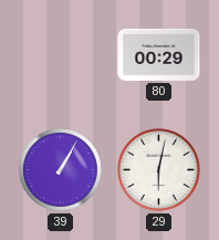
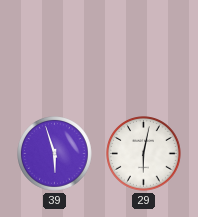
80: 00:29 -> none (159, 54)
39: 1:05 -> 5:57 (55, 154)
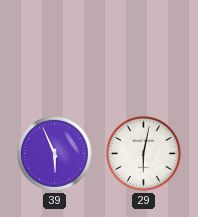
39: 5:57 -> 5:56 (55, 154)
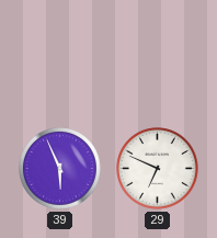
29: 6:02 -> 6:49 (158, 169)
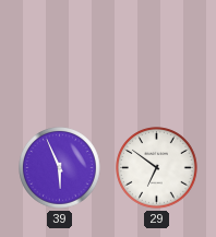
29: 6:49 -> 6:51 (157, 168)
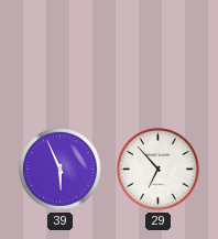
29: 6:51 -> 6:53 (159, 170)
